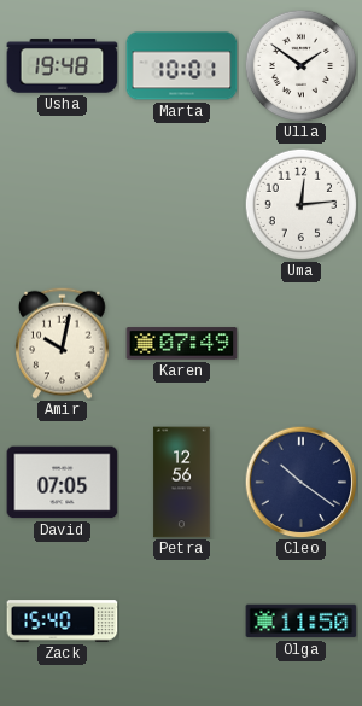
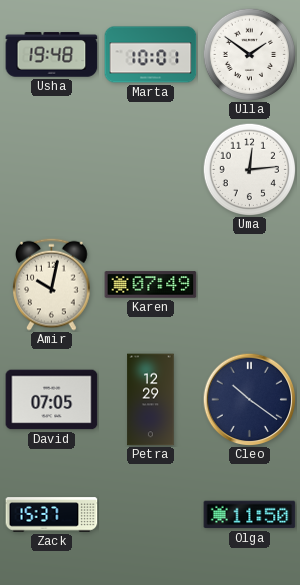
Petra: 12:56 -> 12:29 (151, 400)
Zack: 15:40 -> 15:37 (52, 515)
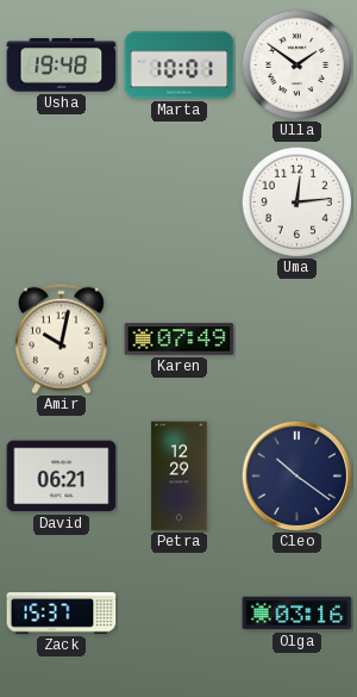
David: 07:05 -> 06:21 (62, 477)
Olga: 11:50 -> 03:16 (297, 614)
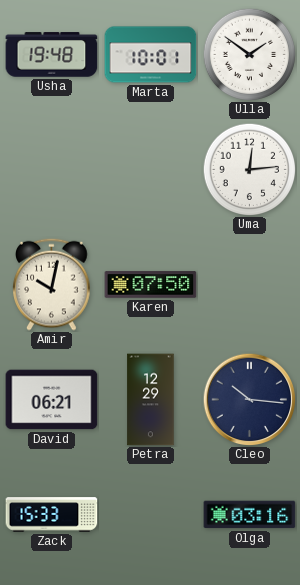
Karen: 07:49 -> 07:50 (151, 285)
Cleo: 10:21 -> 10:16 (249, 399)
Zack: 15:37 -> 15:33 (52, 515)
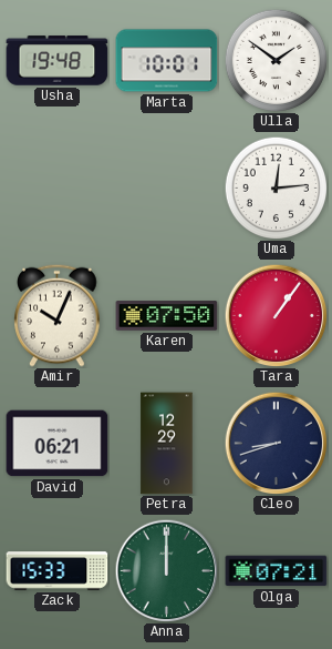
Amir: 10:02 -> 10:04 (58, 315)
Tara: none -> 1:06 (276, 315)
Cleo: 10:16 -> 8:42 (276, 443)
Anna: none -> 12:00 (166, 570)
Olga: 03:16 -> 07:21 (277, 571)
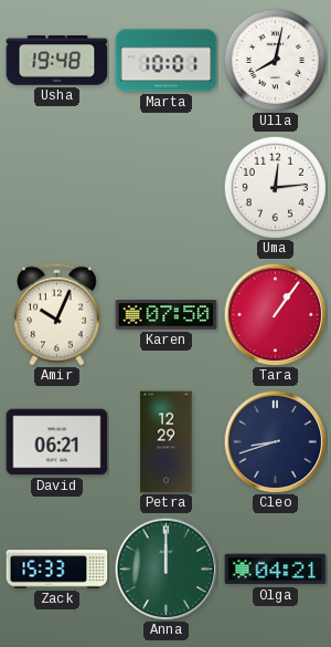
Ulla: 1:51 -> 8:02 (275, 60)
Olga: 07:21 -> 04:21 (276, 570)
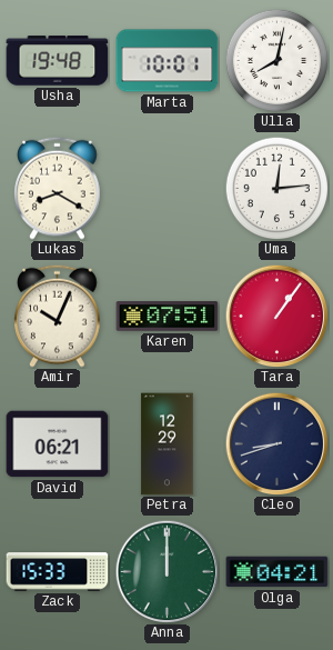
Lukas: none -> 8:20 (58, 188)
Karen: 07:50 -> 07:51 (168, 317)
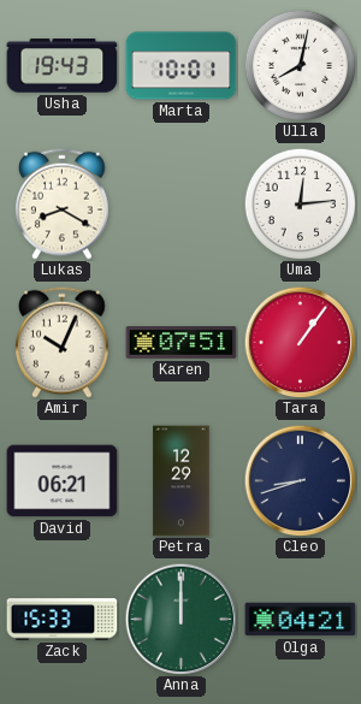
Usha: 19:48 -> 19:43 (63, 66)
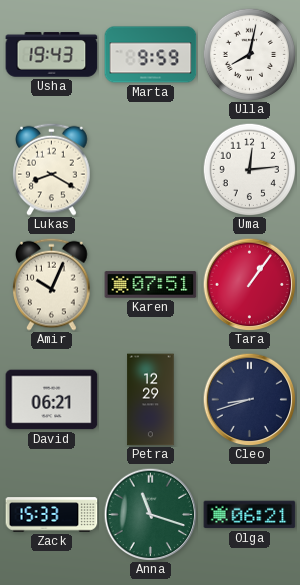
Marta: 10:01 -> 9:59 (151, 55)
Anna: 12:00 -> 11:18 (150, 514)
Olga: 04:21 -> 06:21 (250, 515)
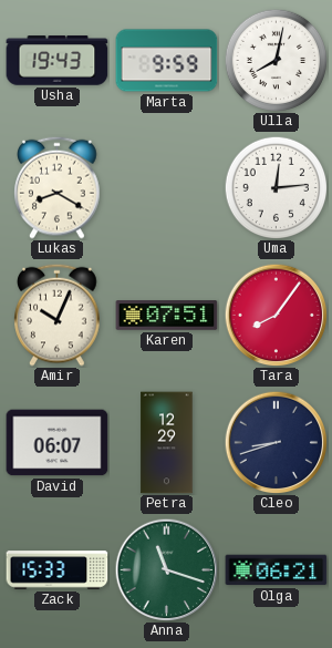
Tara: 1:06 -> 8:06 (276, 315)
David: 06:21 -> 06:07 (58, 443)
